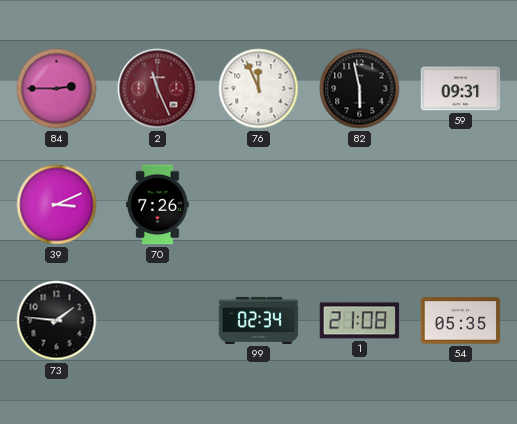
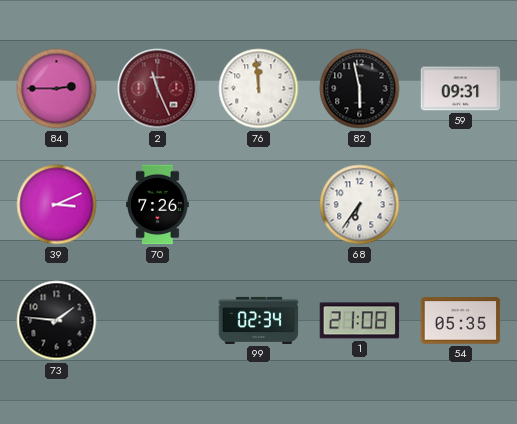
76: 11:56 -> 11:59 (259, 89)
68: none -> 6:36 (360, 205)
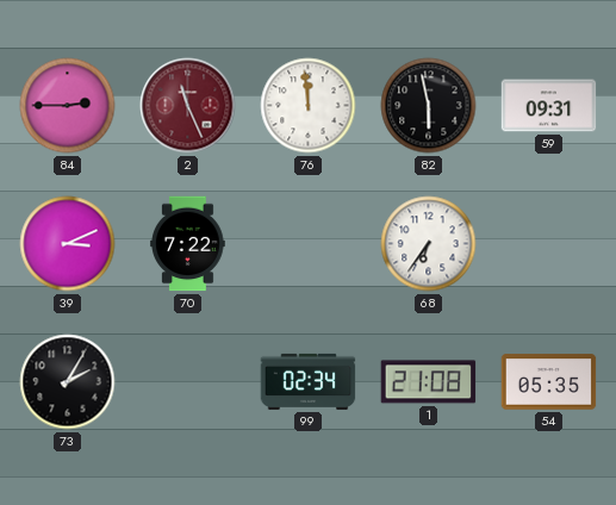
70: 7:26 -> 7:22 (188, 244)
73: 1:46 -> 2:05 (68, 382)
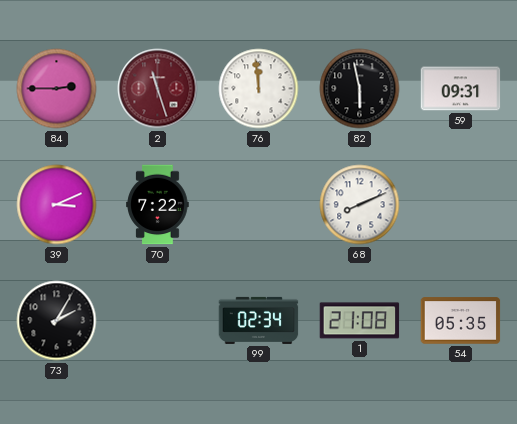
2: 11:26 -> 11:27 (158, 89)
68: 6:36 -> 8:11 (360, 205)
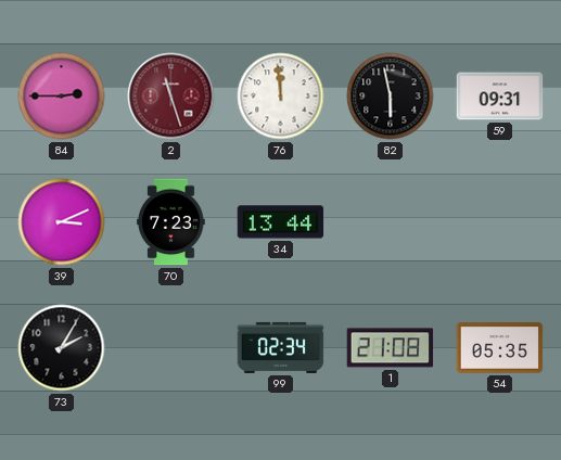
70: 7:22 -> 7:23 (171, 222)
34: none -> 13:44 (281, 222)
68: 8:11 -> none (360, 205)
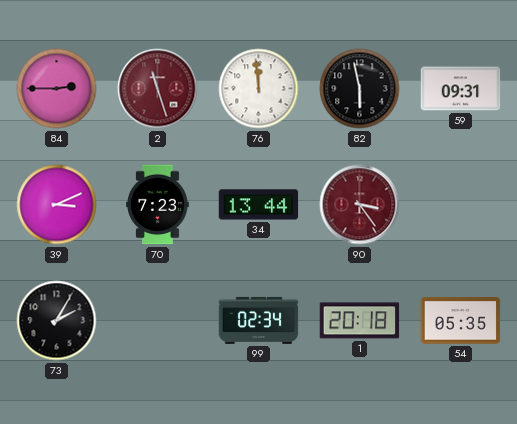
90: none -> 3:24 (360, 205)
1: 21:08 -> 20:18 (360, 321)
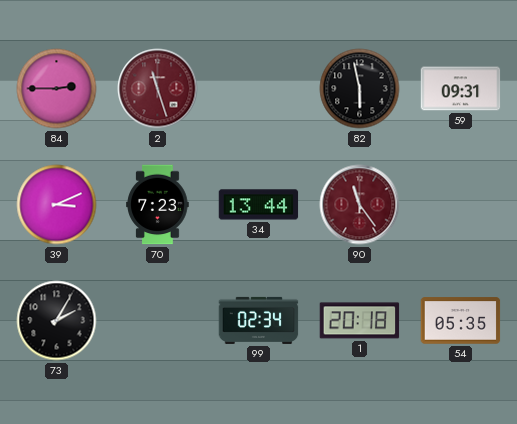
76: 11:59 -> none (259, 89)
90: 3:24 -> 11:24 (360, 205)
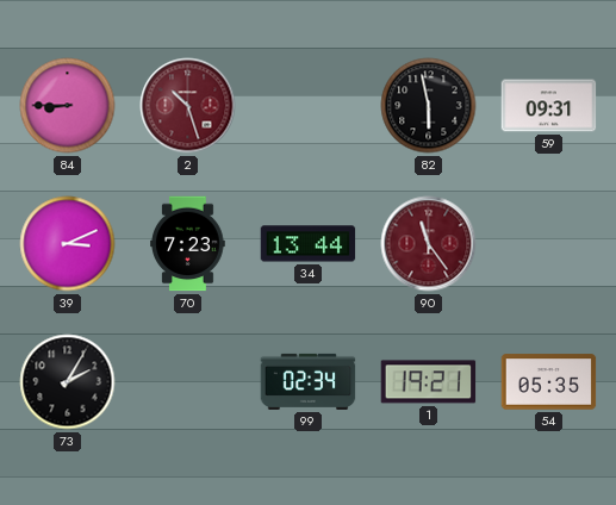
84: 2:45 -> 8:45 (68, 106)
2: 11:27 -> 10:27 (188, 106)
1: 20:18 -> 19:21 (429, 382)
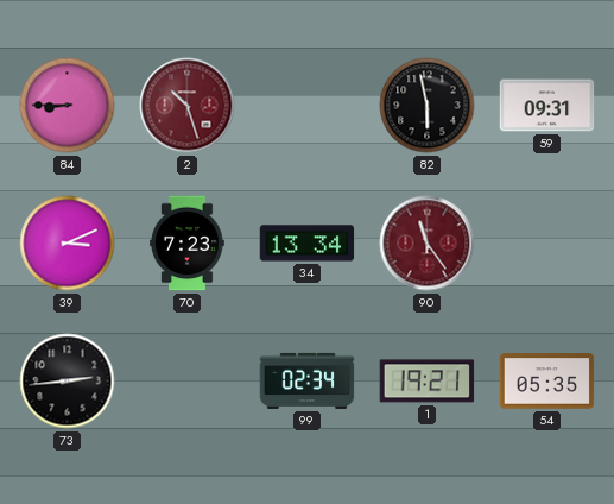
34: 13:44 -> 13:34 (308, 244)
73: 2:05 -> 2:44 (68, 382)
